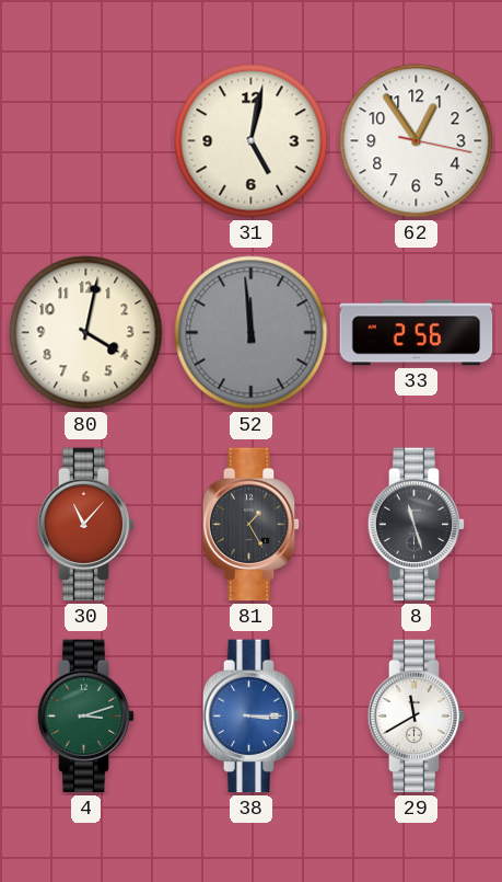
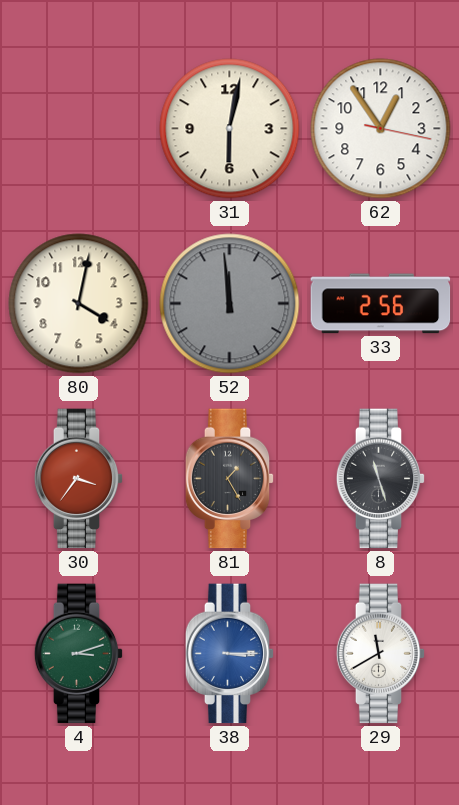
31: 5:02 -> 6:02 (230, 129)
30: 11:07 -> 3:36 (79, 479)
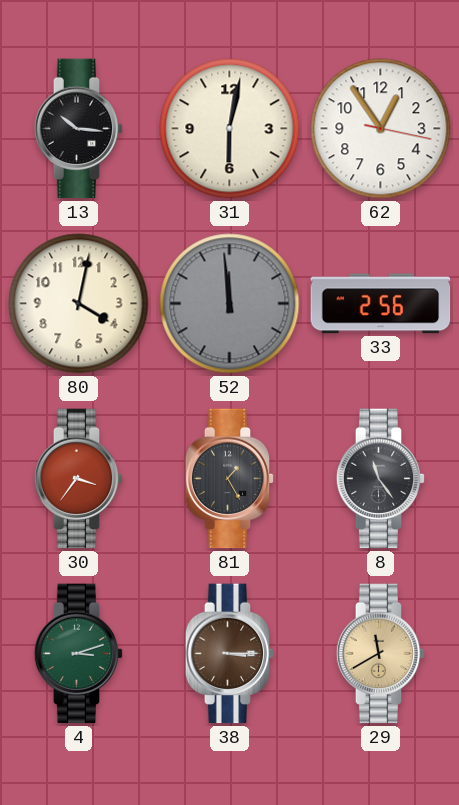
13: none -> 10:16 (79, 129)
8: 11:27 -> 11:24 (381, 479)
38 dial: blue -> brown (230, 654)
29 dial: white -> champagne (381, 654)
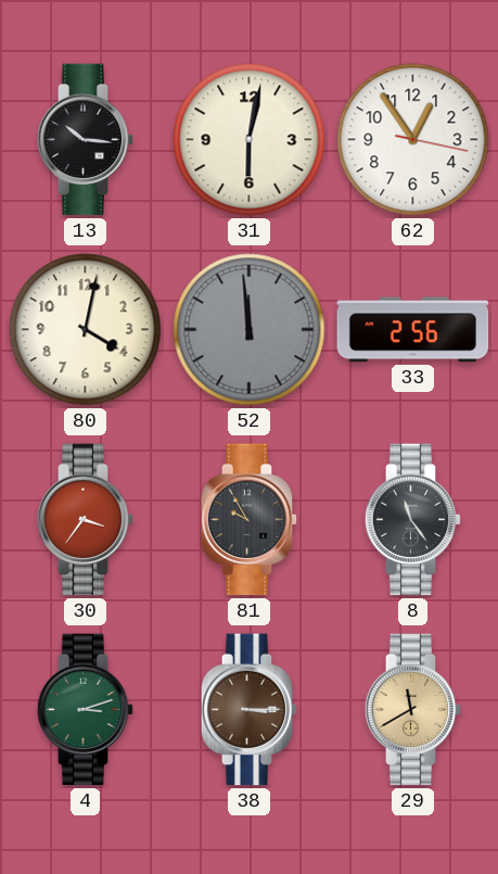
81: 1:25 -> 9:55 (250, 520)
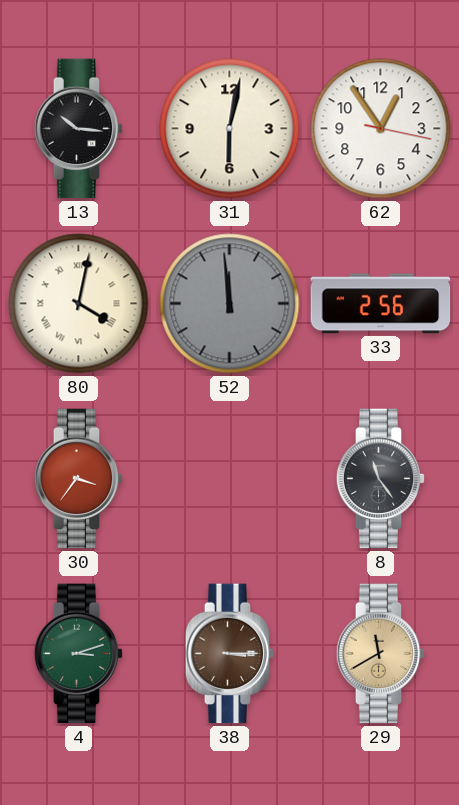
80 numerals: Arabic -> Roman (79, 304)
81: 9:55 -> none (250, 520)
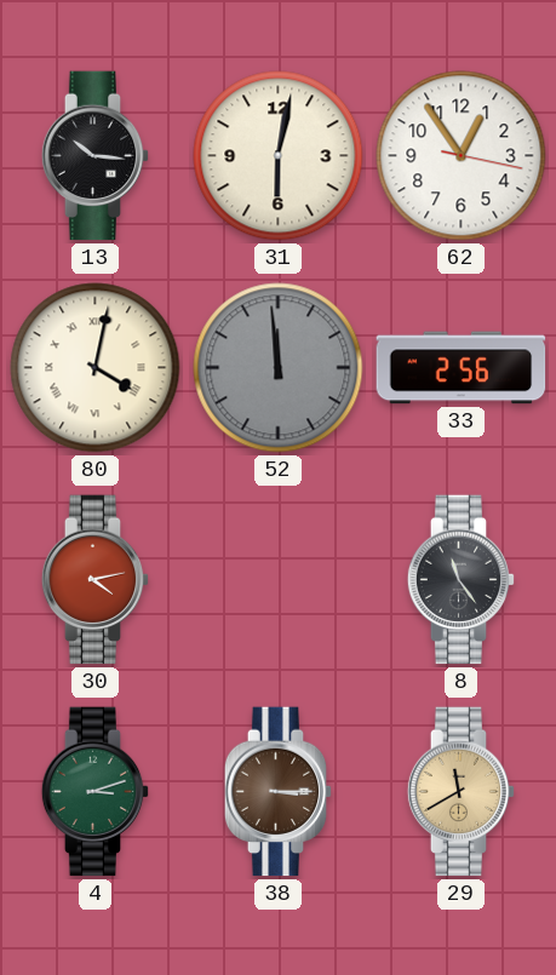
30: 3:36 -> 4:13 (96, 580)
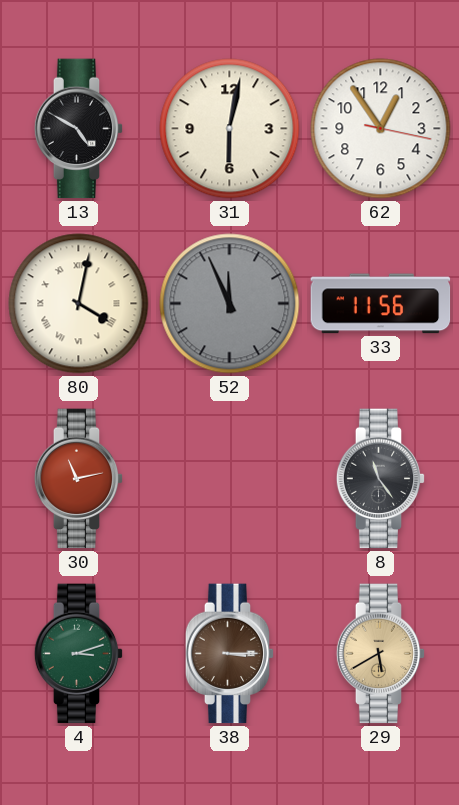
13: 10:16 -> 4:50 (79, 129)
52: 11:59 -> 11:56 (230, 304)
33: 2:56 -> 11:56 (381, 304)
30: 4:13 -> 11:13 (79, 479)
29: 11:40 -> 5:40 (381, 654)
